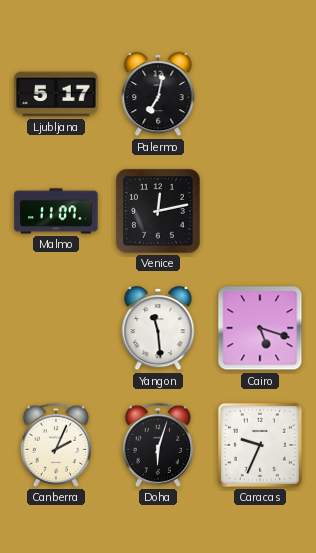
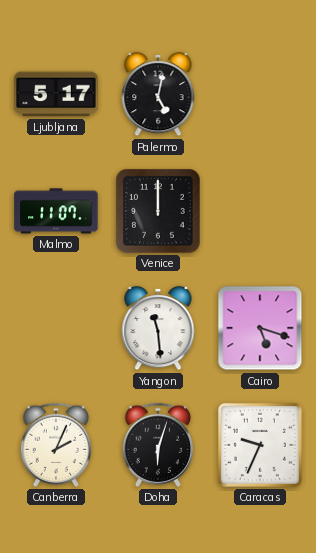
Palermo: 7:02 -> 5:02 (158, 94)
Venice: 12:13 -> 12:00 (158, 211)
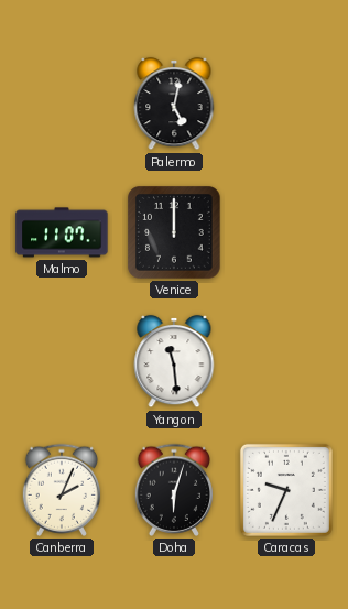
Ljubljana: 5:17 -> none (56, 94)
Cairo: 5:18 -> none (260, 328)
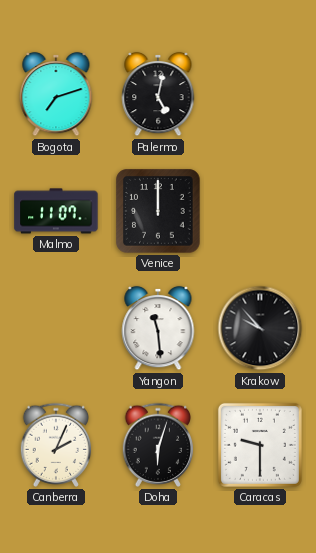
Bogota: none -> 7:12 (56, 94)
Krakow: none -> 9:53 (260, 328)
Caracas: 9:34 -> 9:30 (260, 445)
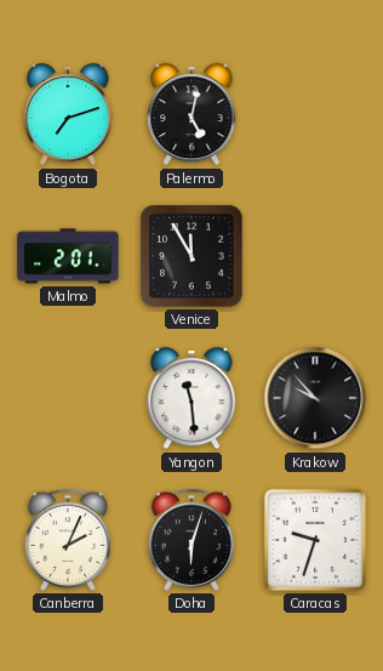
Malmo: 11:07 -> 2:01 (68, 256)
Venice: 12:00 -> 11:55 (191, 256)
Caracas: 9:30 -> 9:33 (315, 540)
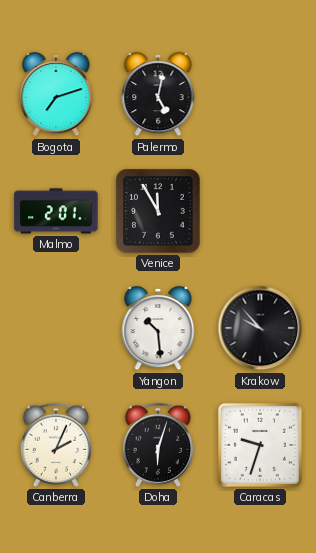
Yangon: 11:29 -> 10:29 (158, 328)
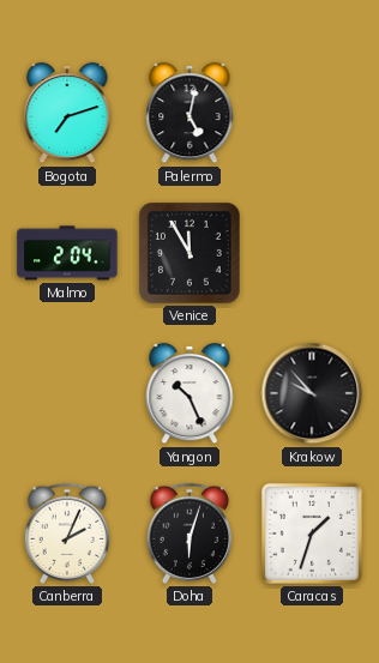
Malmo: 2:01 -> 2:04 (67, 253)
Yangon: 10:29 -> 10:26 (189, 393)
Caracas: 9:33 -> 1:33 (312, 534)
